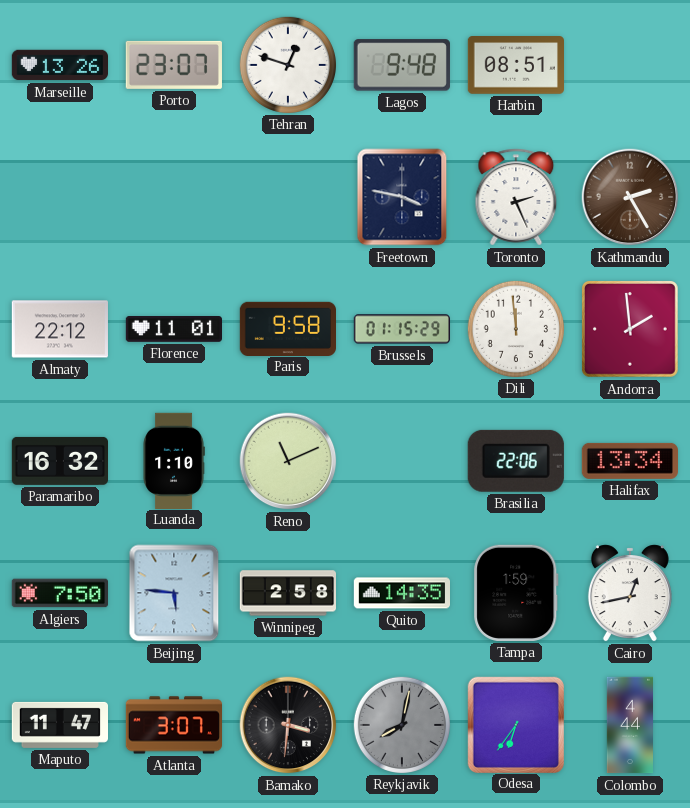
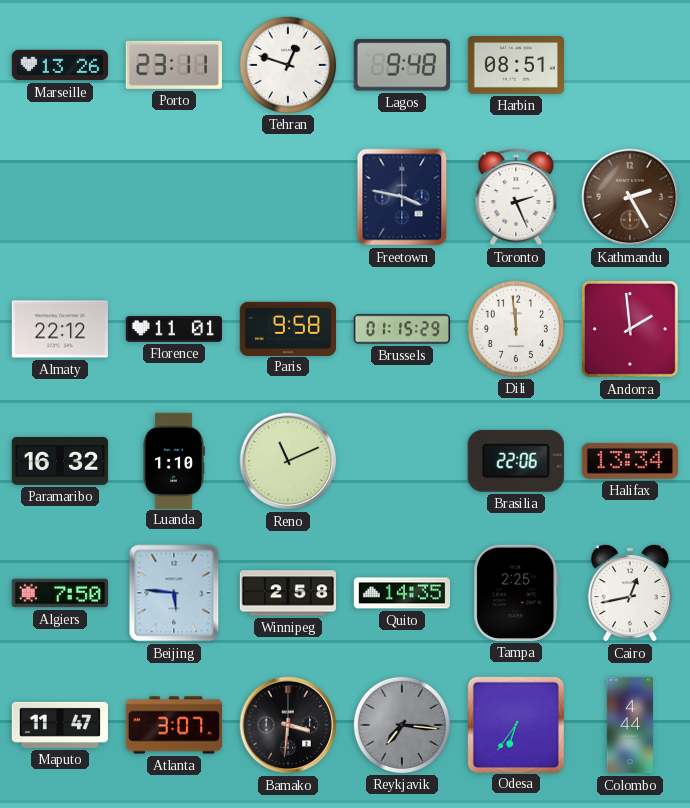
Porto: 23:07 -> 23:11 (174, 65)
Tampa: 1:59 -> 2:25 (516, 593)
Reykjavik: 8:02 -> 7:16 (401, 724)
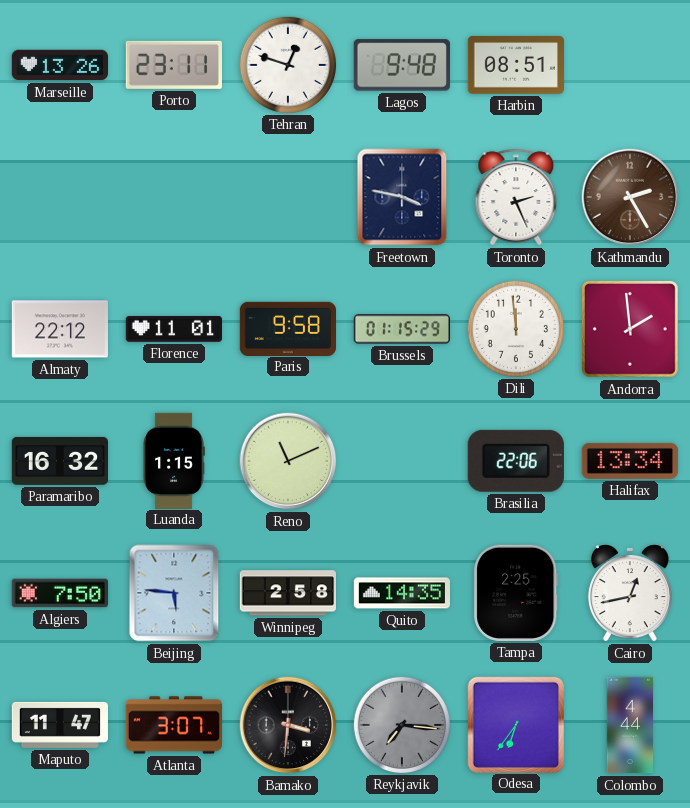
Luanda: 1:10 -> 1:15 (174, 460)
